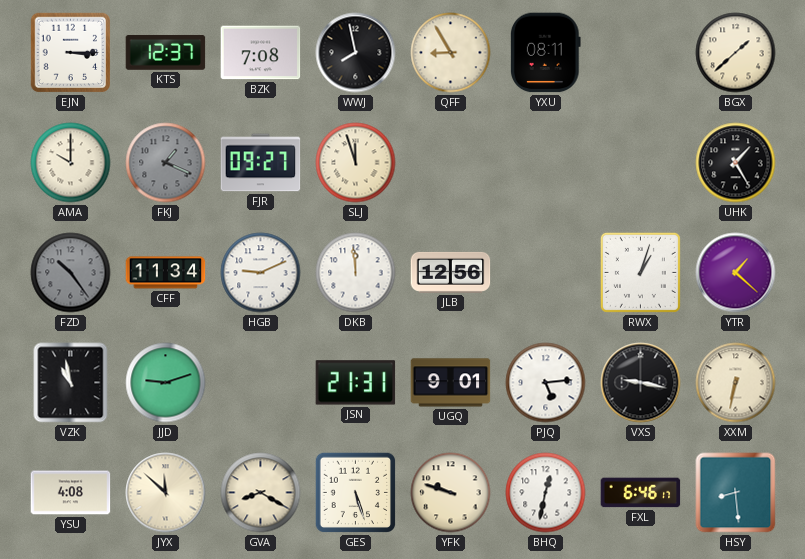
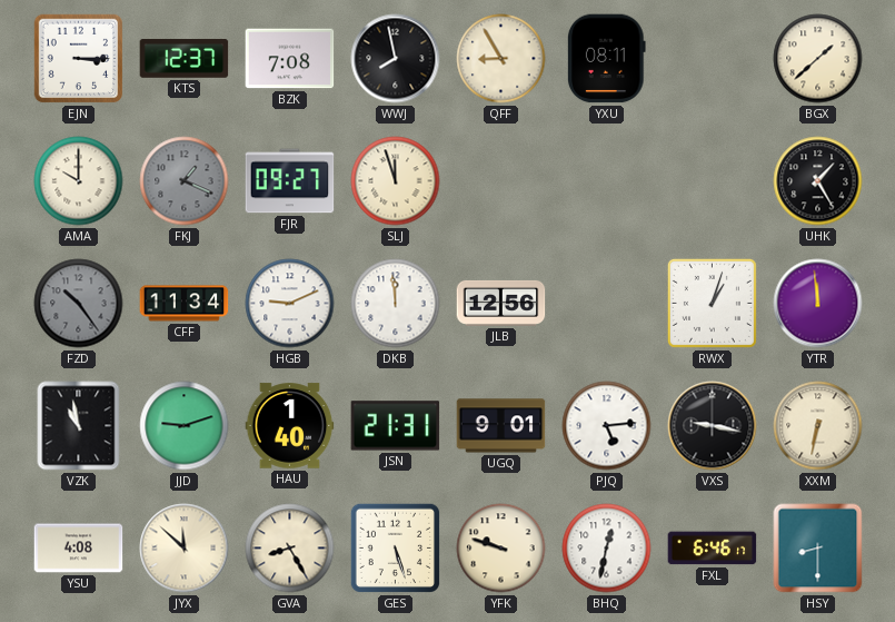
YTR: 1:22 -> 11:59 (818, 304)
HAU: none -> 1:40 (290, 426)
GVA: 8:20 -> 8:25 (290, 549)
HSY: 8:29 -> 8:30 (818, 549)
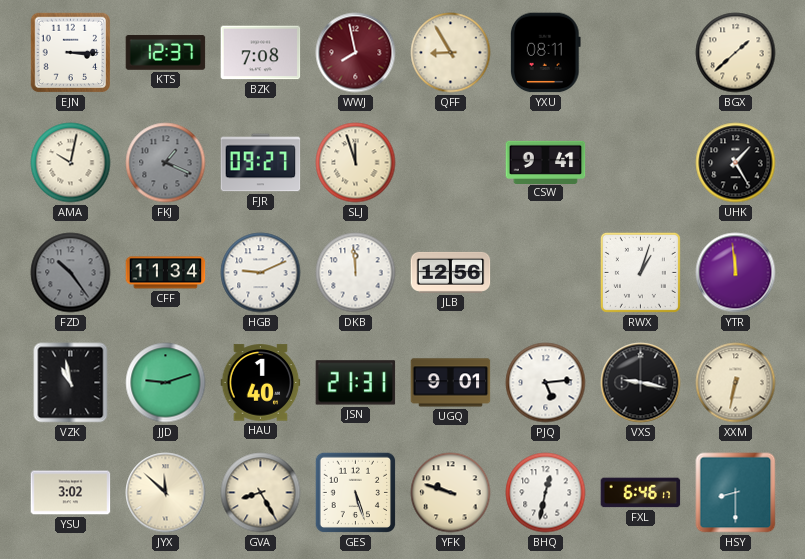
WWJ dial: black -> burgundy (356, 53)
AMA: 10:00 -> 10:02 (71, 163)
CSW: none -> 9:41 (546, 162)
YSU: 4:08 -> 3:02 (71, 493)
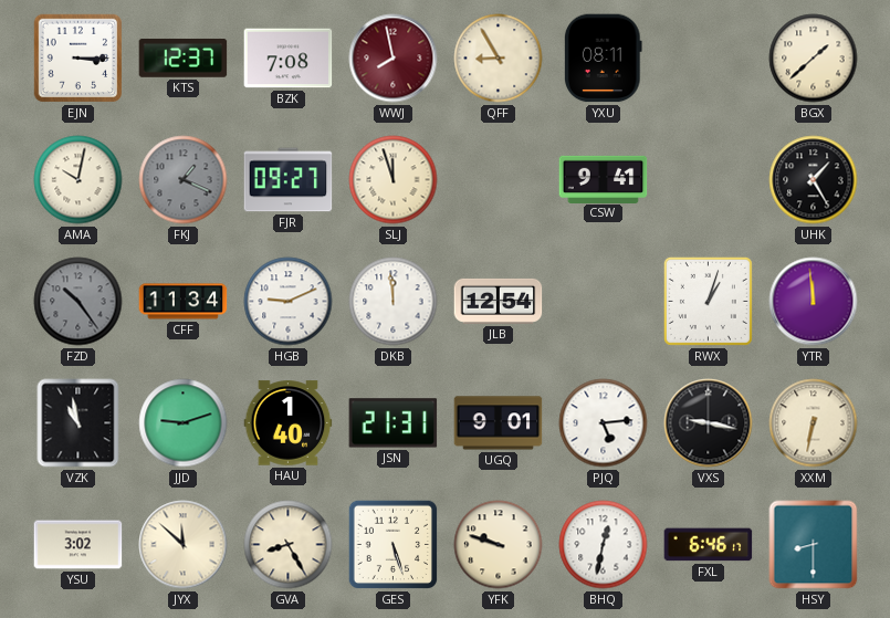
JLB: 12:56 -> 12:54 (499, 301)
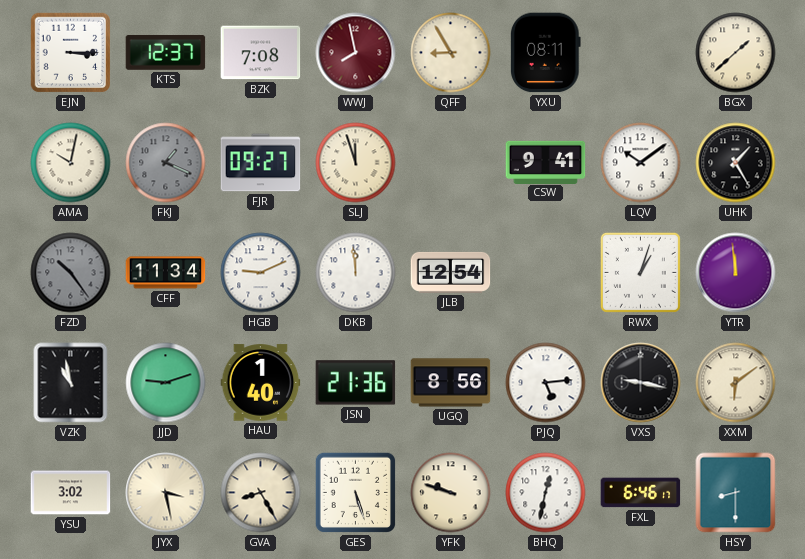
LQV: none -> 10:09 (641, 163)
JSN: 21:31 -> 21:36 (356, 383)
UGQ: 9:01 -> 8:56 (451, 383)
XXM: 6:32 -> 6:09 (736, 383)
JYX: 11:52 -> 3:28 (166, 493)
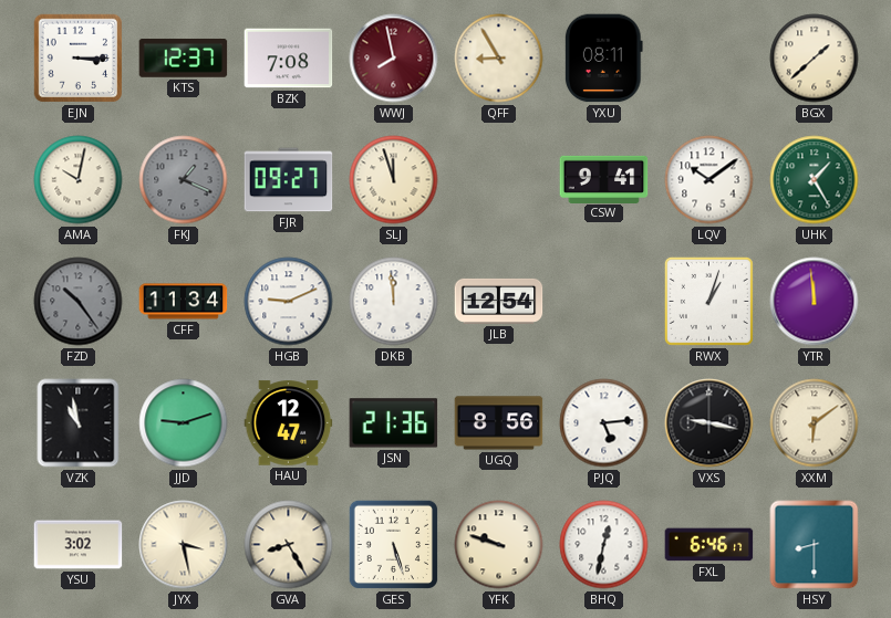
UHK dial: black -> green (815, 180)
HAU: 1:40 -> 12:47 (289, 423)
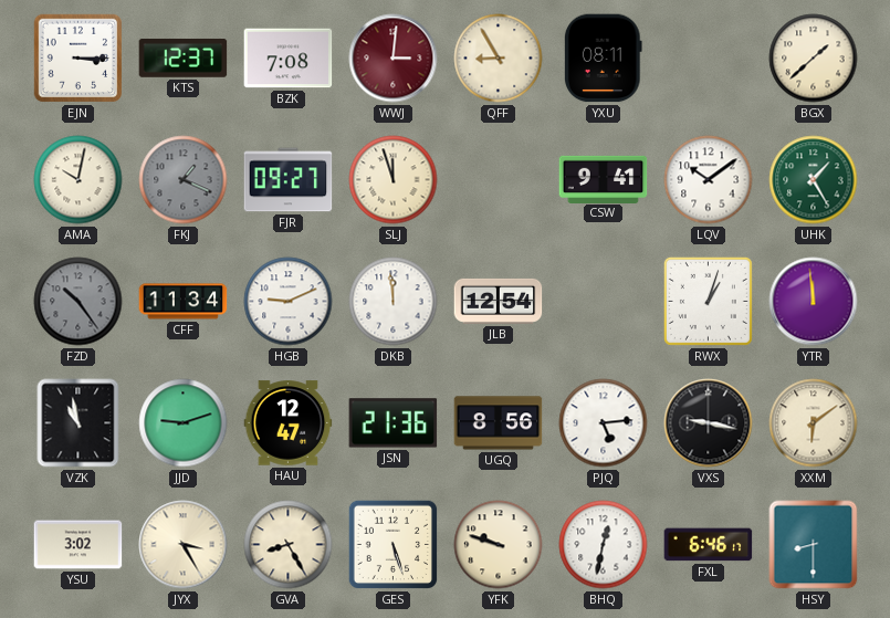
WWJ: 7:58 -> 3:01 (394, 59)
JYX: 3:28 -> 3:25 (184, 545)
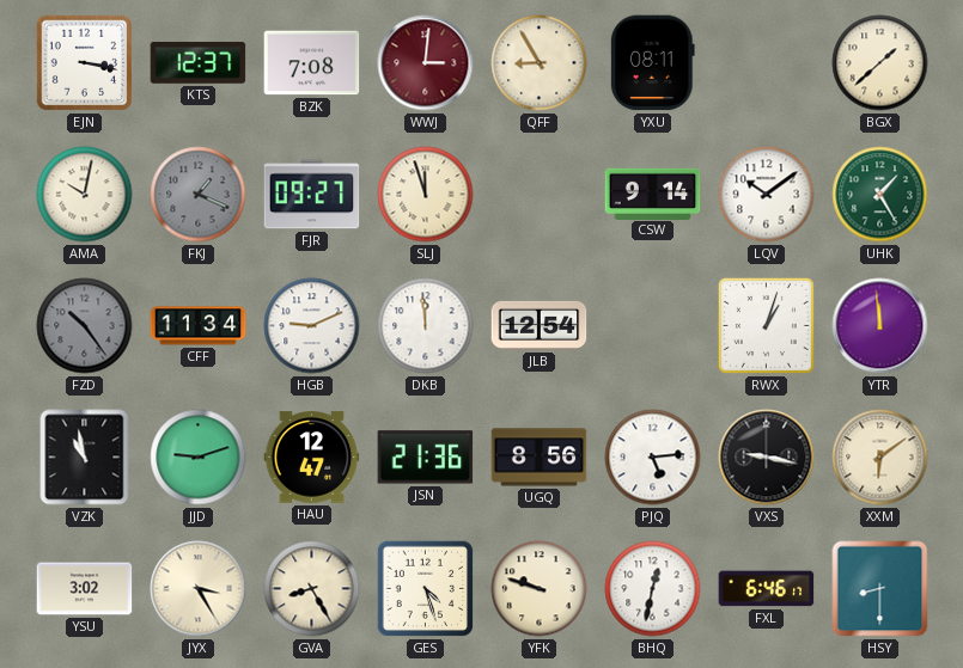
EJN: 3:15 -> 3:17 (85, 63)
CSW: 9:41 -> 9:14 (653, 194)
GES: 5:27 -> 4:27 (426, 589)
